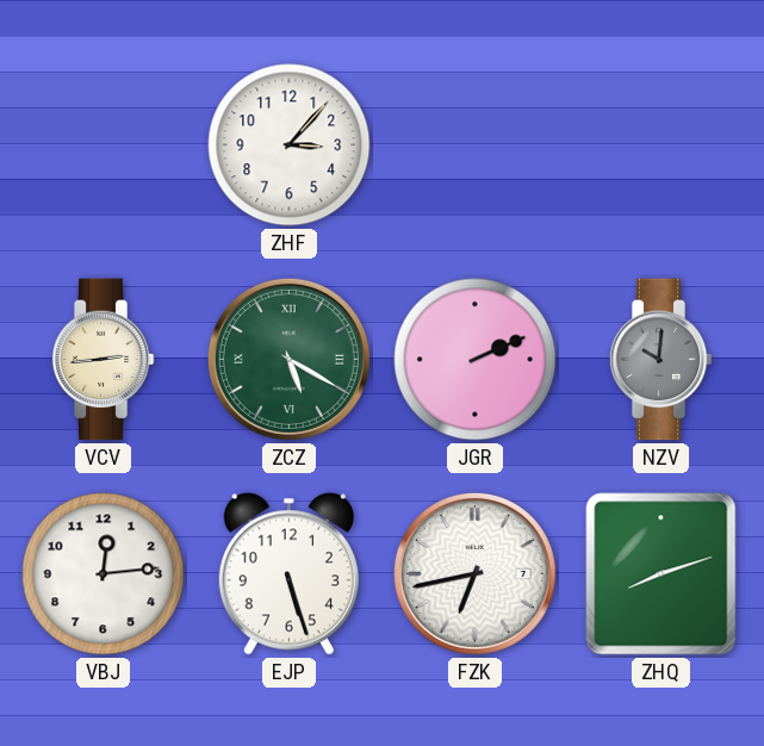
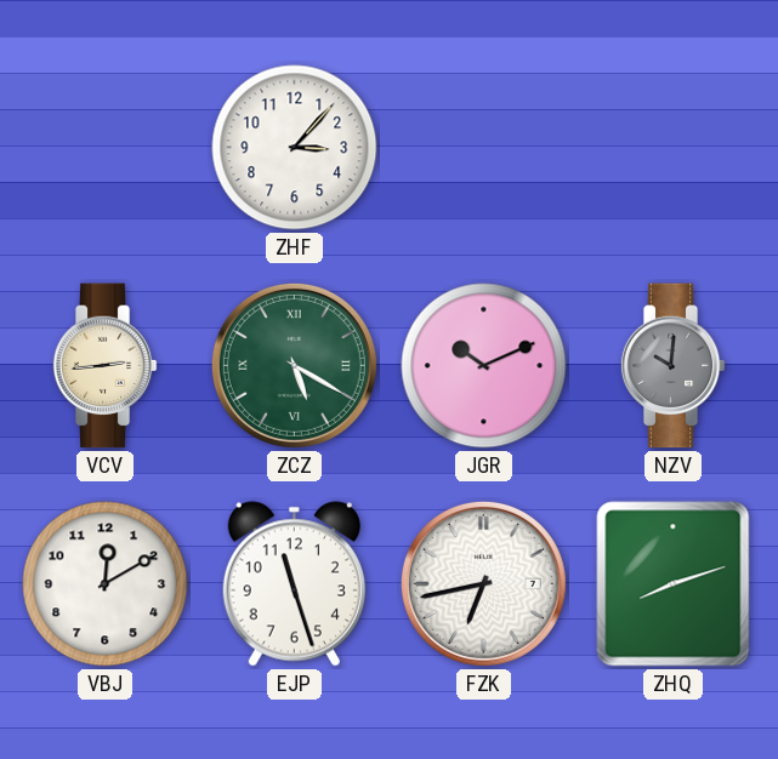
JGR: 2:11 -> 10:11 (484, 366)
VBJ: 12:14 -> 12:10 (106, 584)
EJP: 5:27 -> 11:27 (294, 584)
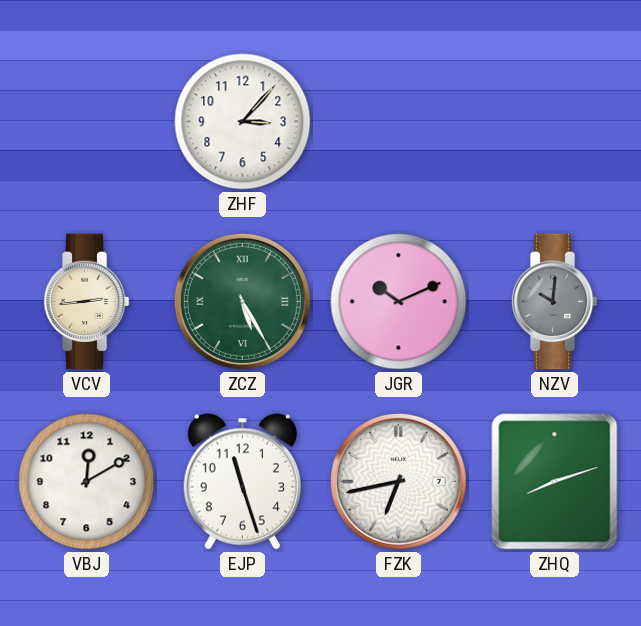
ZCZ: 5:20 -> 5:25 (242, 301)
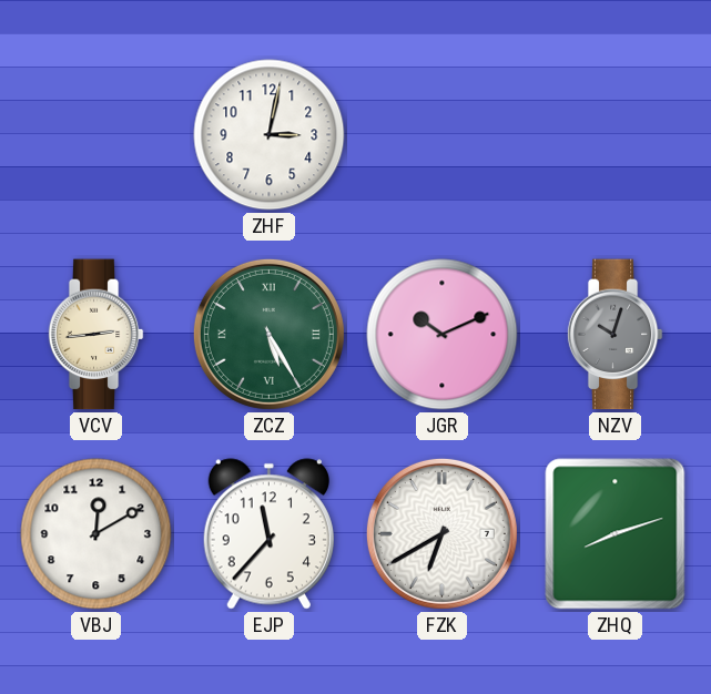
ZHF: 3:07 -> 3:02 (270, 135)
NZV: 10:01 -> 10:03 (614, 335)
EJP: 11:27 -> 11:37 (268, 534)
FZK: 6:43 -> 6:40 (441, 533)
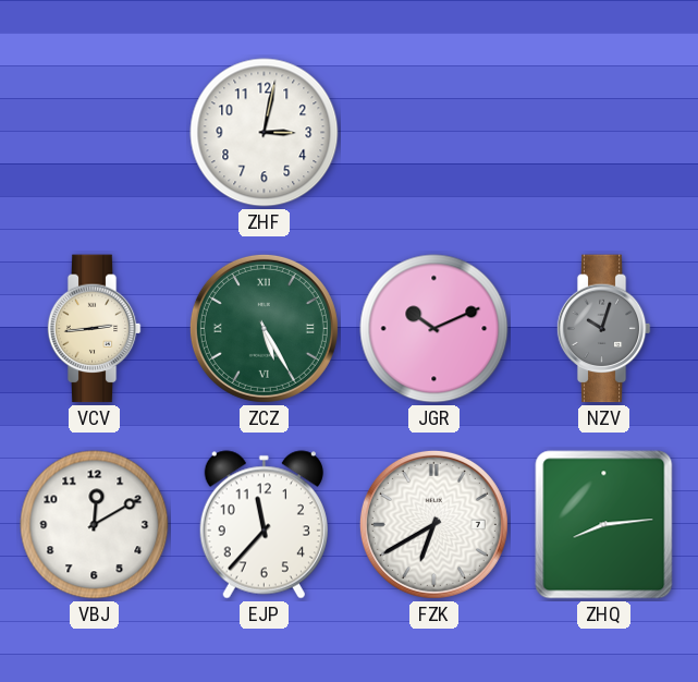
ZHQ: 8:12 -> 8:14 (604, 525)
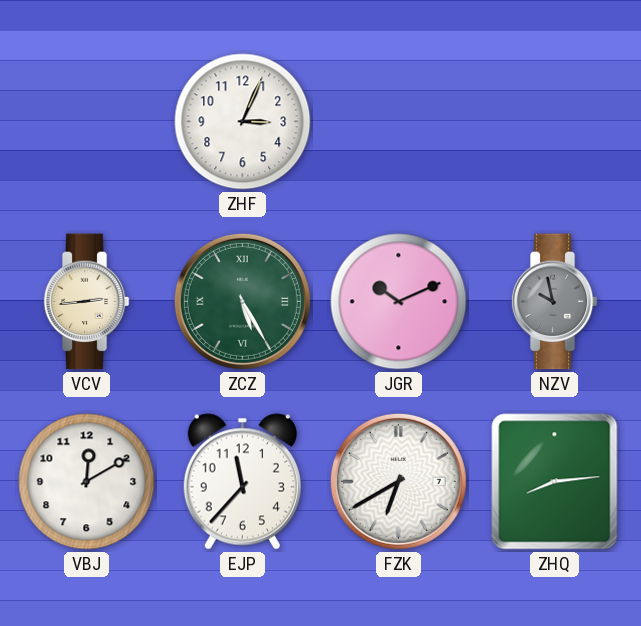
ZHF: 3:02 -> 3:04 (243, 122)
NZV: 10:03 -> 9:58 (554, 302)
